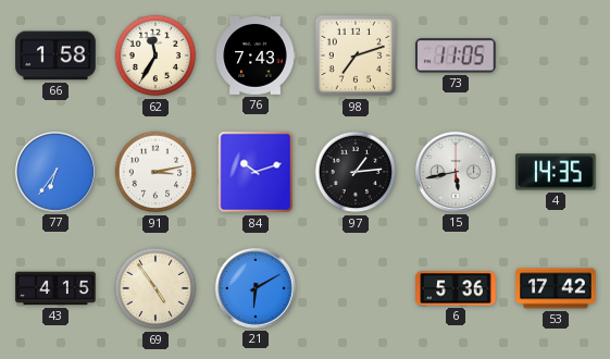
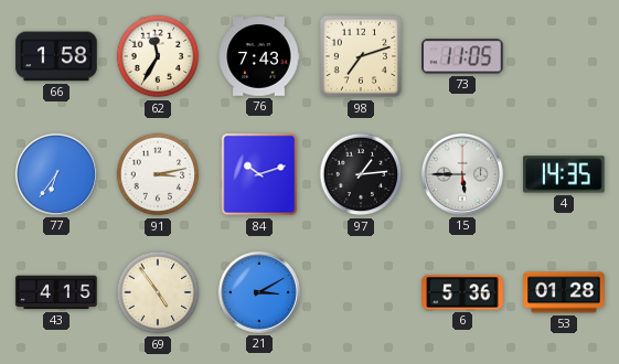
15: 5:43 -> 5:45 (462, 174)
21: 6:10 -> 3:10 (259, 292)
53: 17:42 -> 01:28 (564, 292)
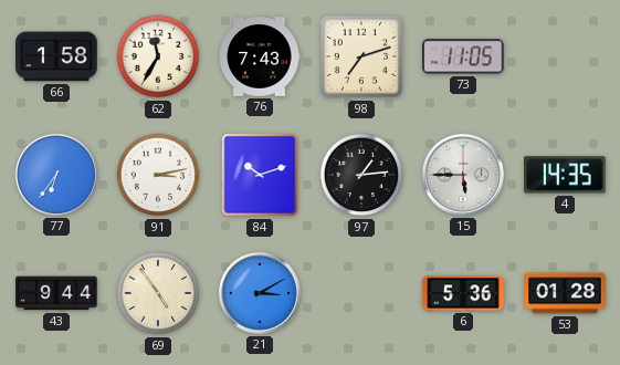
43: 4:15 -> 9:44 (56, 293)
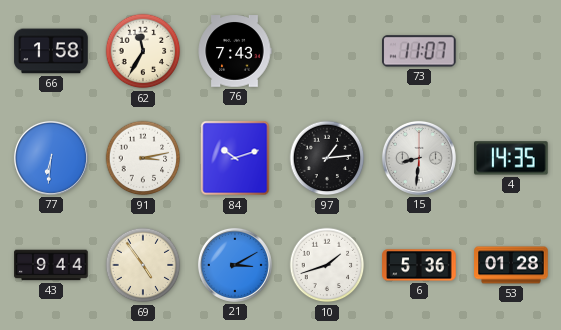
98: 7:12 -> none (361, 56)
73: 11:05 -> 11:07 (420, 51)
77: 6:36 -> 6:31 (51, 158)
15: 5:45 -> 8:31 (419, 158)
10: none -> 1:42 (327, 265)
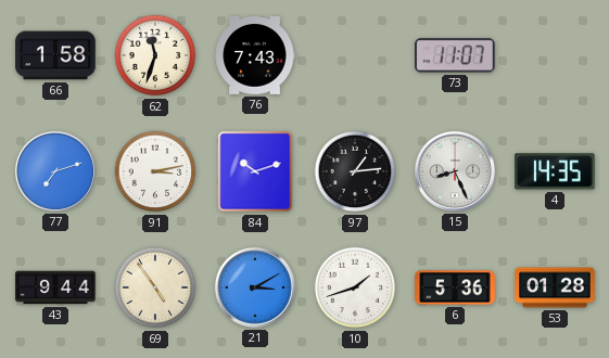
62: 11:35 -> 11:33 (155, 55)
77: 6:31 -> 7:12 (55, 171)
15: 8:31 -> 8:26 (455, 171)
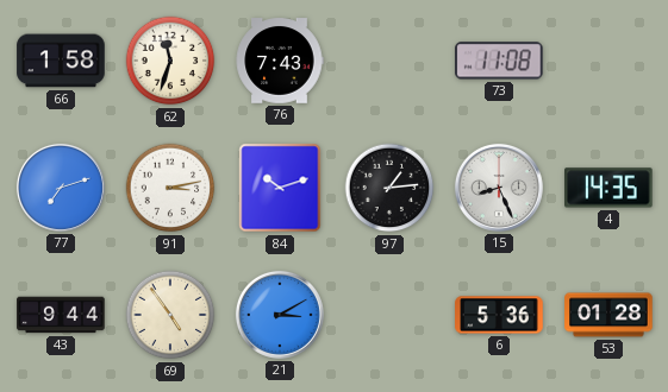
73: 11:07 -> 11:08 (500, 61)
10: 1:42 -> none (355, 287)
